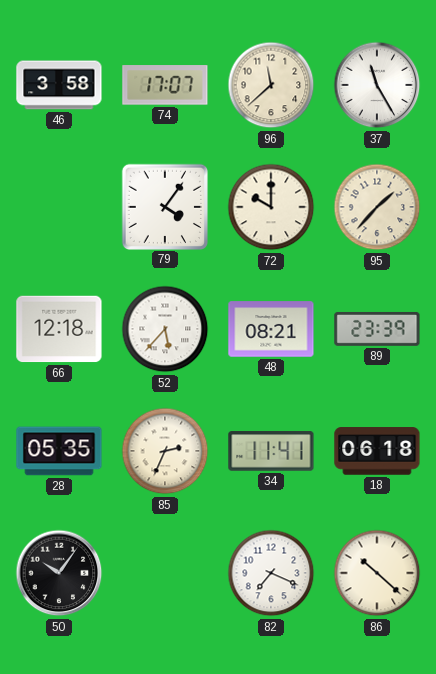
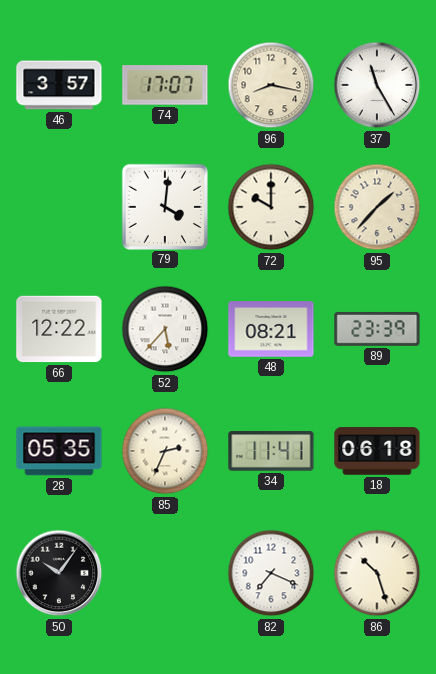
46: 3:58 -> 3:57 (59, 85)
96: 11:38 -> 8:17 (271, 85)
79: 4:06 -> 4:01 (164, 206)
66: 12:18 -> 12:22 (59, 329)
86: 10:22 -> 10:27 (377, 573)
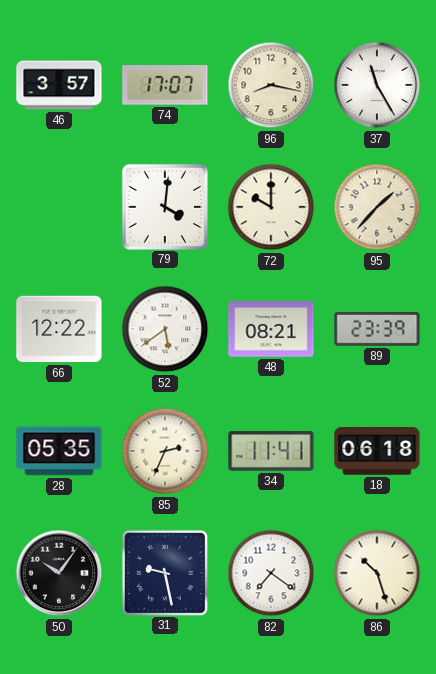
52: 5:37 -> 5:39 (165, 329)
31: none -> 9:28 (164, 572)
82: 7:19 -> 7:21 (271, 573)
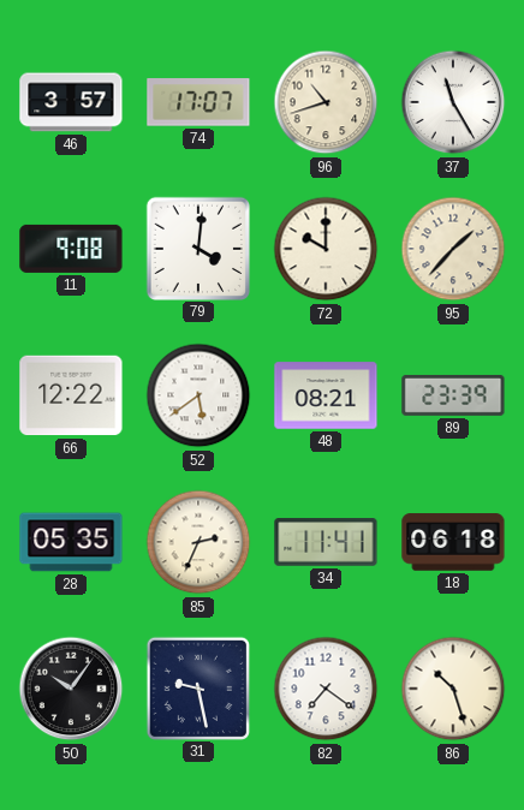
96: 8:17 -> 10:42 (326, 102)
11: none -> 9:08 (71, 249)
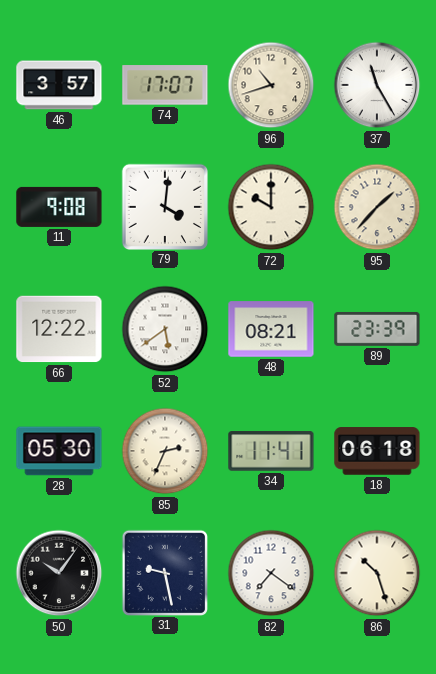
28: 05:35 -> 05:30 (59, 451)
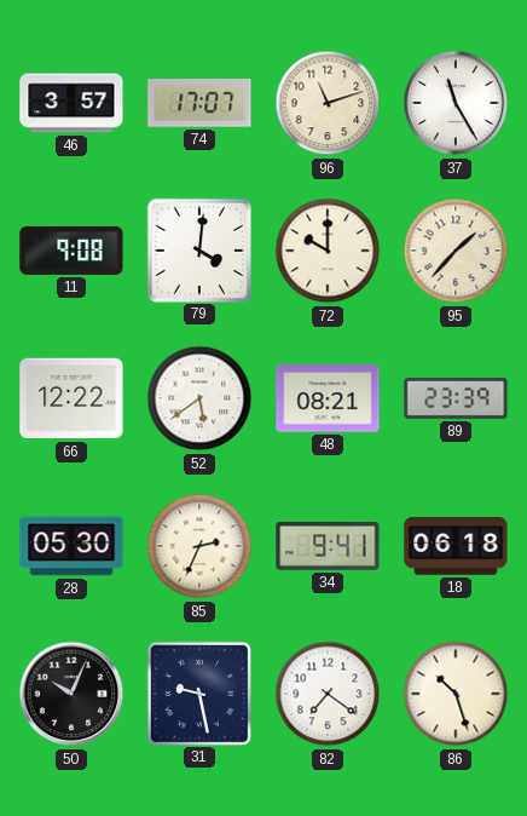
96: 10:42 -> 11:12 (328, 103)
34: 11:41 -> 9:41 (328, 546)
50: 10:06 -> 10:04 (71, 694)
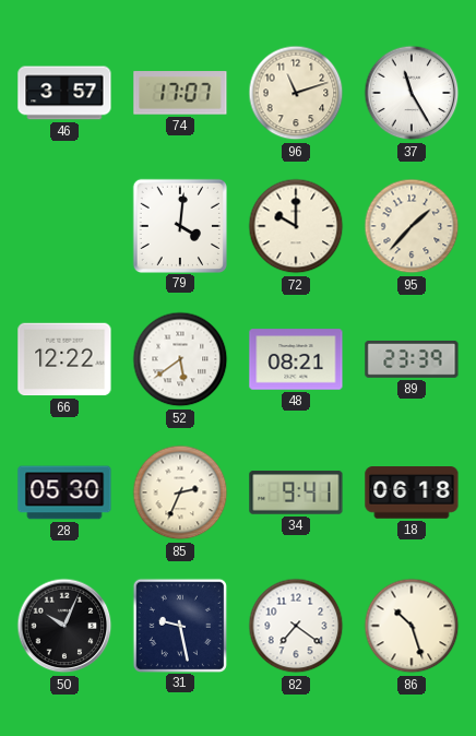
11: 9:08 -> none (71, 251)
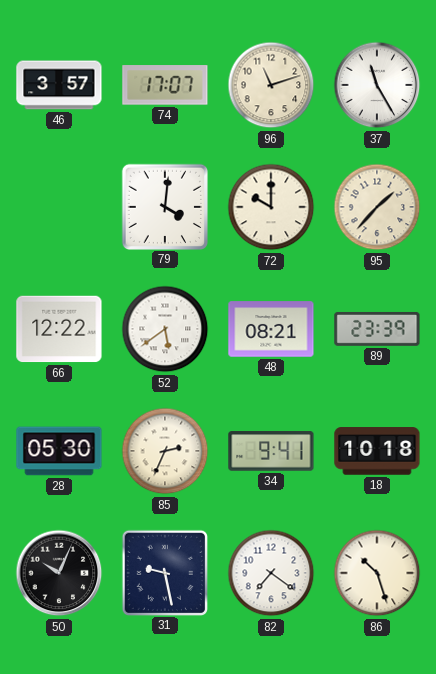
18: 06:18 -> 10:18 (377, 451)
